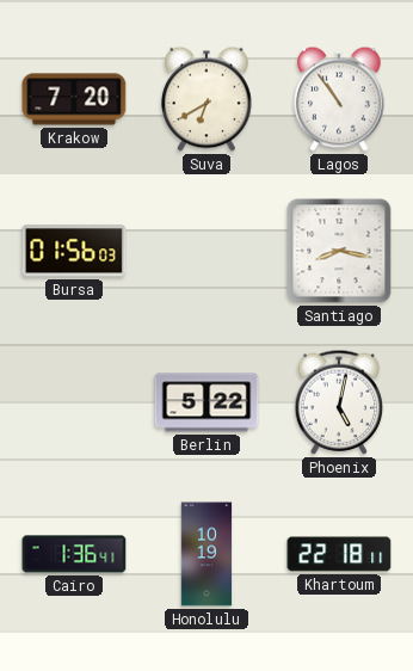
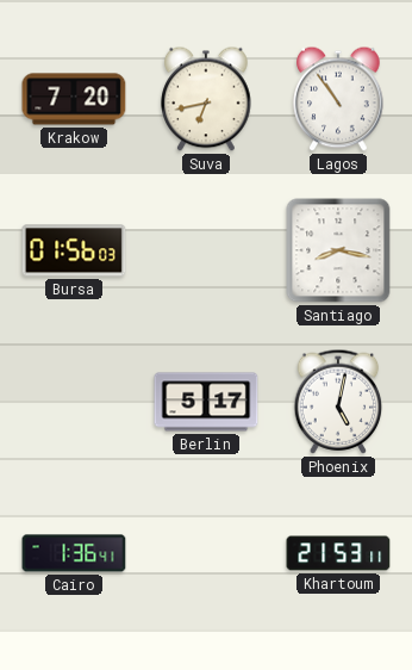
Suva: 6:40 -> 6:43 (206, 99)
Berlin: 5:22 -> 5:17 (206, 402)
Honolulu: 10:19 -> none (207, 554)
Khartoum: 22:18 -> 21:53 (338, 553)
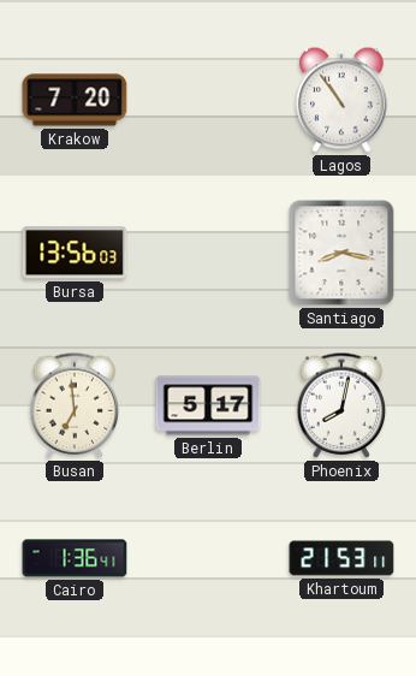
Suva: 6:43 -> none (206, 99)
Bursa: 01:56 -> 13:56 (75, 253)
Busan: none -> 6:59 (75, 405)
Phoenix: 5:02 -> 8:02 (341, 405)
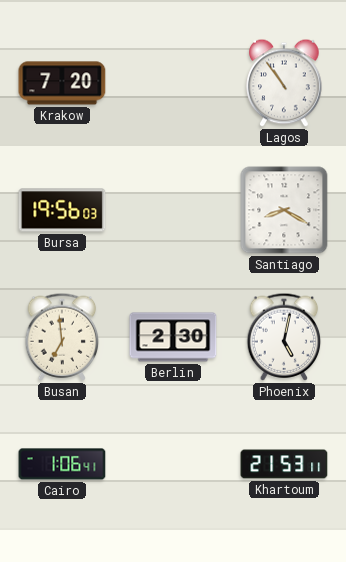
Bursa: 13:56 -> 19:56 (62, 210)
Santiago: 8:17 -> 8:20 (284, 210)
Berlin: 5:17 -> 2:30 (173, 337)
Phoenix: 8:02 -> 5:02 (284, 337)
Cairo: 1:36 -> 1:06 (62, 464)
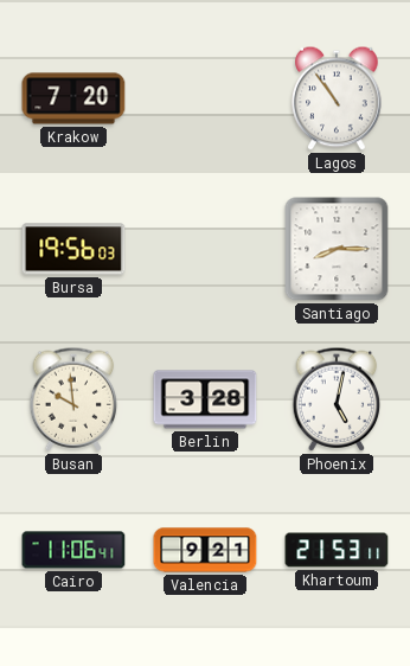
Santiago: 8:20 -> 8:15 (337, 249)
Busan: 6:59 -> 9:59 (73, 399)
Berlin: 2:30 -> 3:28 (205, 399)
Cairo: 1:06 -> 11:06 (73, 550)
Valencia: none -> 9:21 (205, 550)
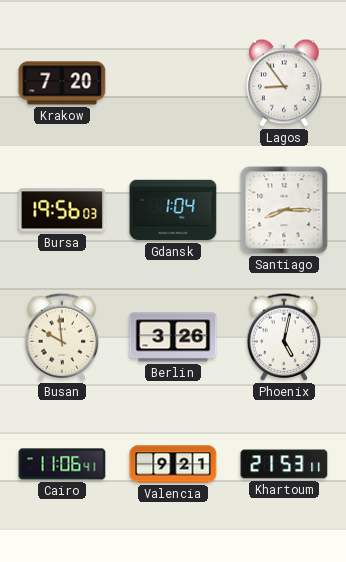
Lagos: 10:54 -> 8:54 (284, 83)
Gdansk: none -> 1:04 (173, 210)
Berlin: 3:28 -> 3:26 (173, 337)
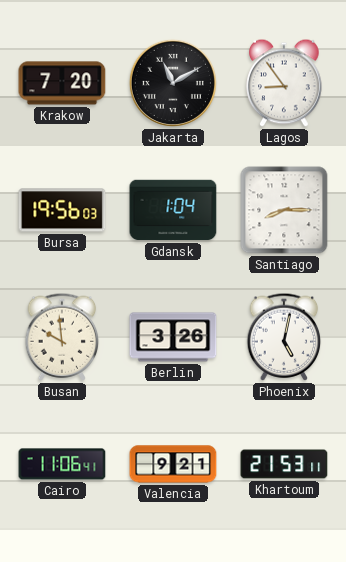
Jakarta: none -> 11:10 (173, 83)
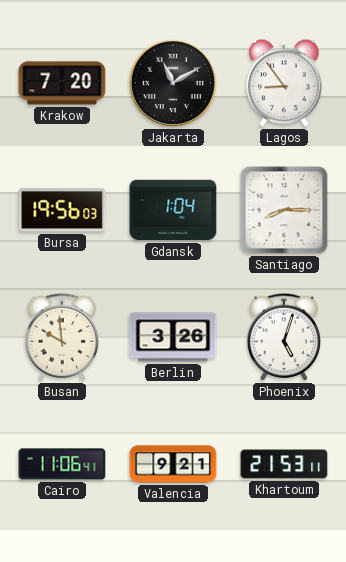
Phoenix: 5:02 -> 5:03 (284, 337)
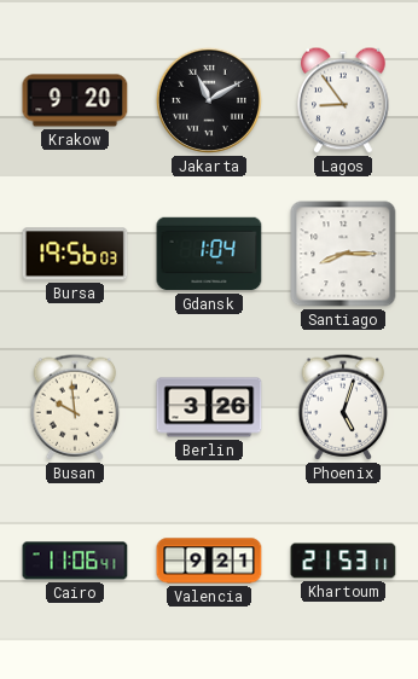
Krakow: 7:20 -> 9:20 (75, 100)
